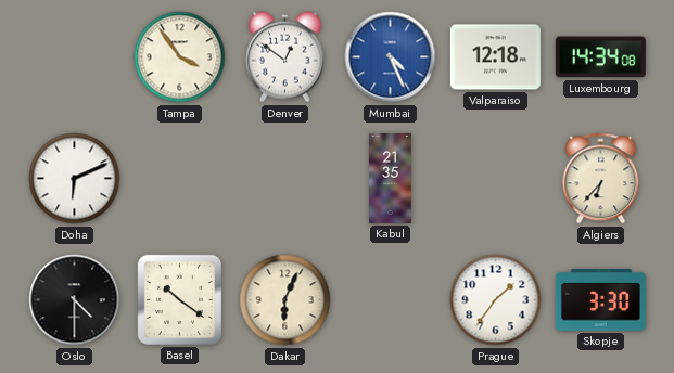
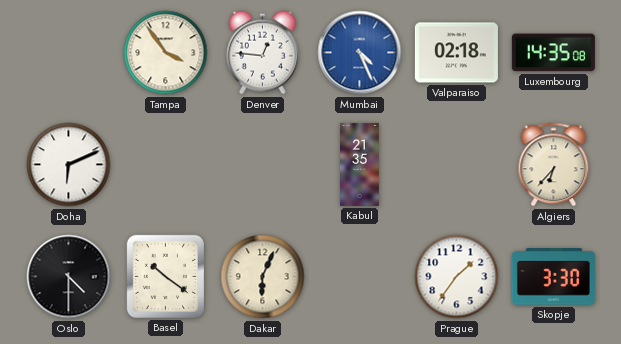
Denver: 12:51 -> 12:46 (263, 53)
Valparaiso: 12:18 -> 02:18 (456, 53)
Luxembourg: 14:34 -> 14:35 (553, 53)
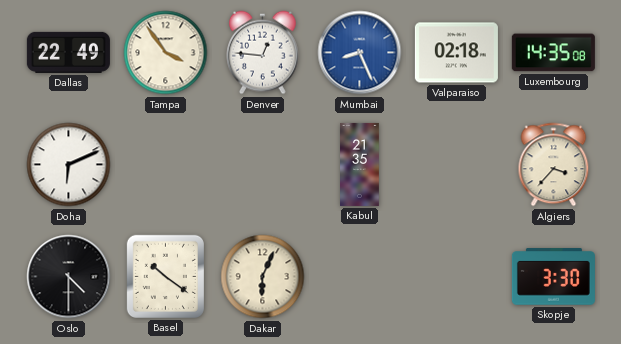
Dallas: none -> 22:49 (68, 52)
Mumbai: 4:26 -> 8:26 (360, 53)
Algiers: 6:37 -> 3:37 (554, 165)
Prague: 1:36 -> none (457, 277)
